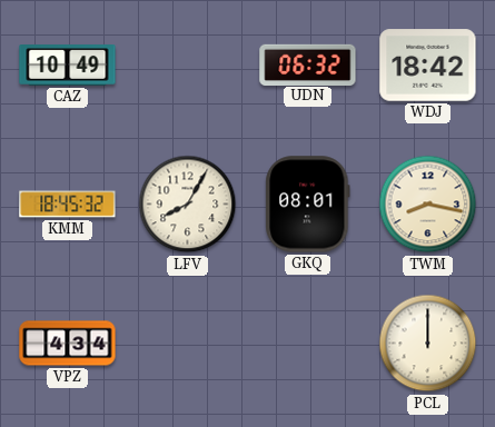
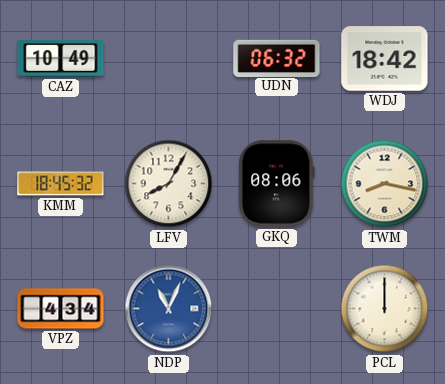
GKQ: 08:01 -> 08:06 (277, 184)
NDP: none -> 11:04 (169, 309)
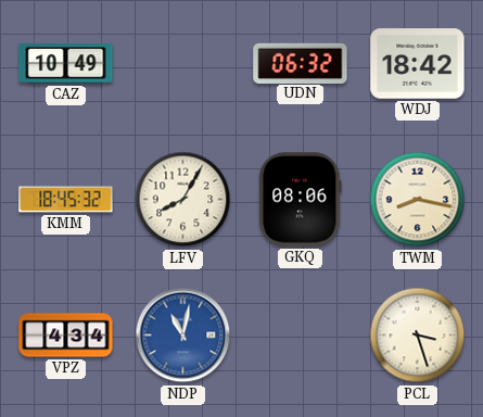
NDP: 11:04 -> 11:02 (183, 336)
PCL: 12:00 -> 3:27 (418, 336)
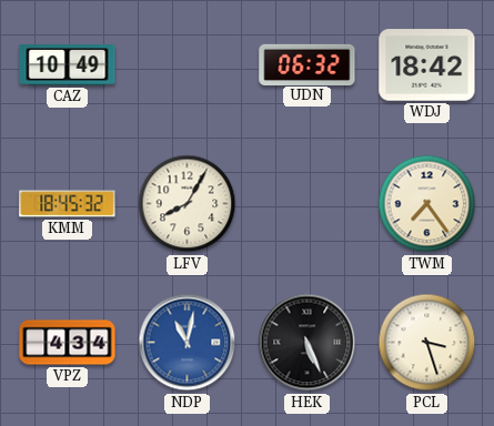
GKQ: 08:06 -> none (301, 200)
TWM: 8:17 -> 7:24 (427, 204)
HEK: none -> 5:26 (308, 343)
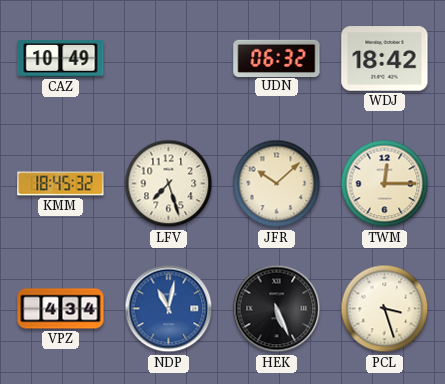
LFV: 8:05 -> 7:27 (169, 184)
JFR: none -> 10:08 (277, 184)
TWM: 7:24 -> 12:15 (385, 184)
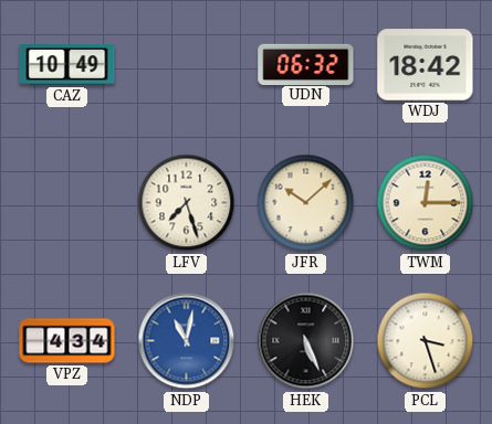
KMM: 18:45 -> none (61, 184)
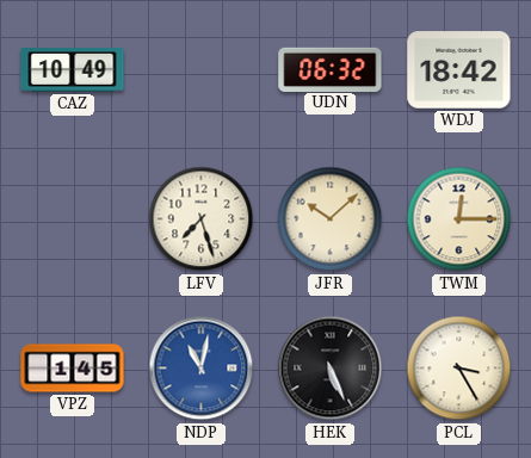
VPZ: 4:34 -> 1:45 (73, 369)
PCL: 3:27 -> 3:25 (459, 369)
